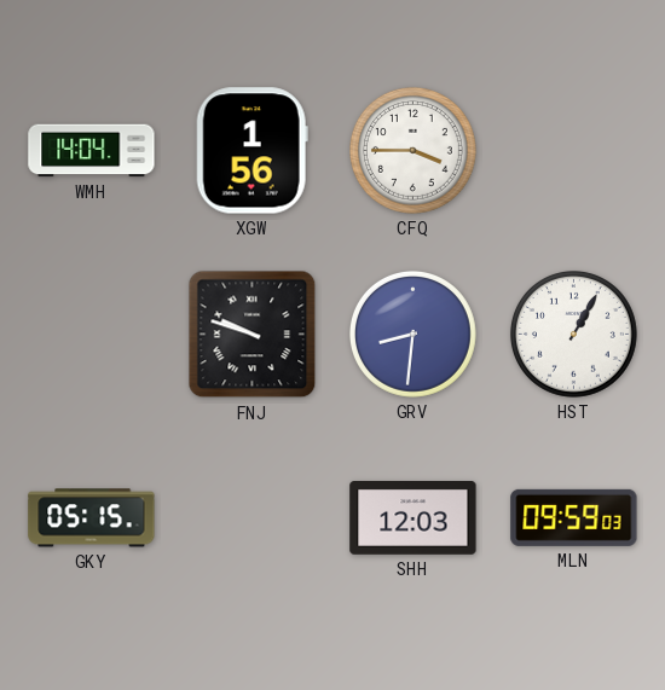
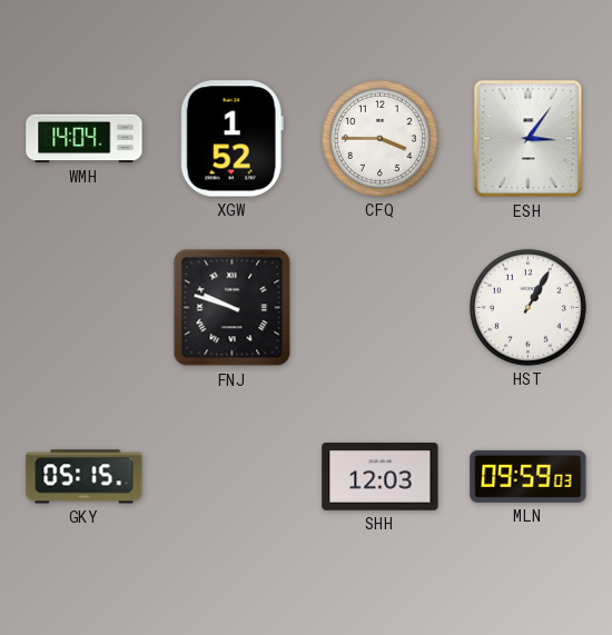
XGW: 1:56 -> 1:52 (231, 139)
ESH: none -> 3:06 (529, 139)
GRV: 8:31 -> none (412, 334)
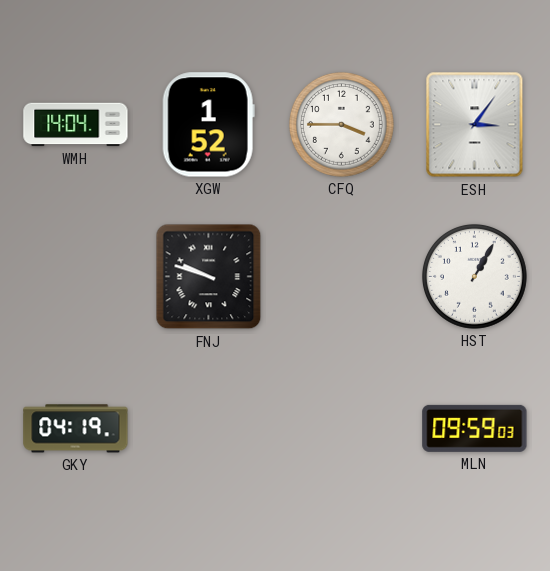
GKY: 05:15 -> 04:19 (76, 429)
SHH: 12:03 -> none (381, 477)
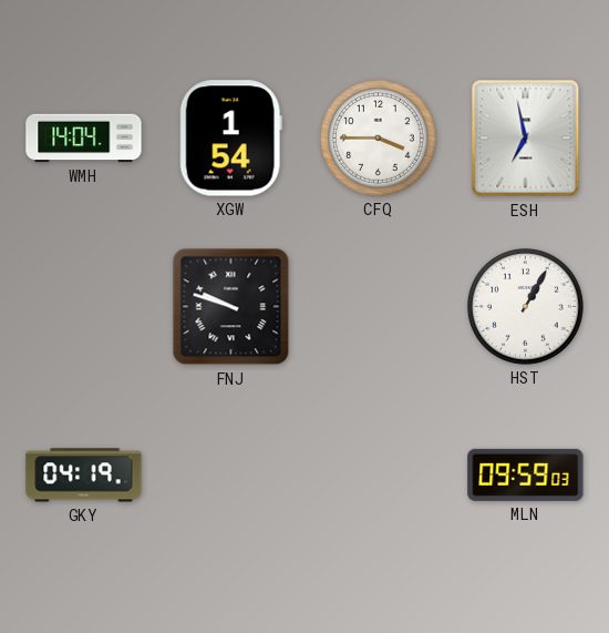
XGW: 1:52 -> 1:54 (230, 139)
ESH: 3:06 -> 6:58 (526, 139)
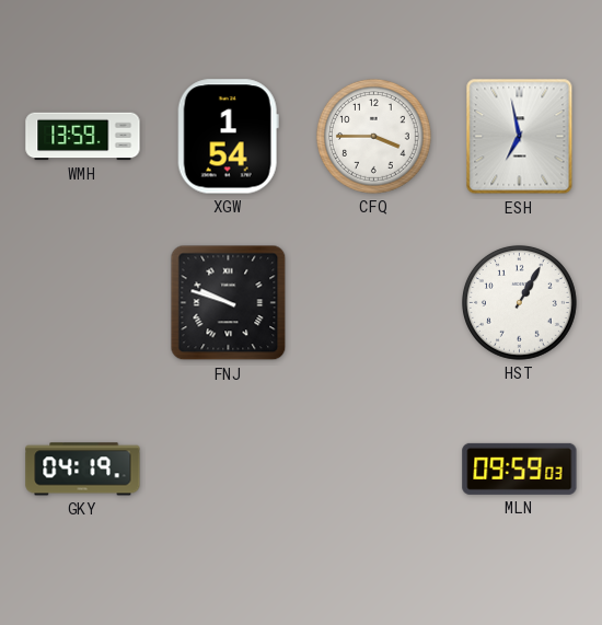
WMH: 14:04 -> 13:59 (83, 137)
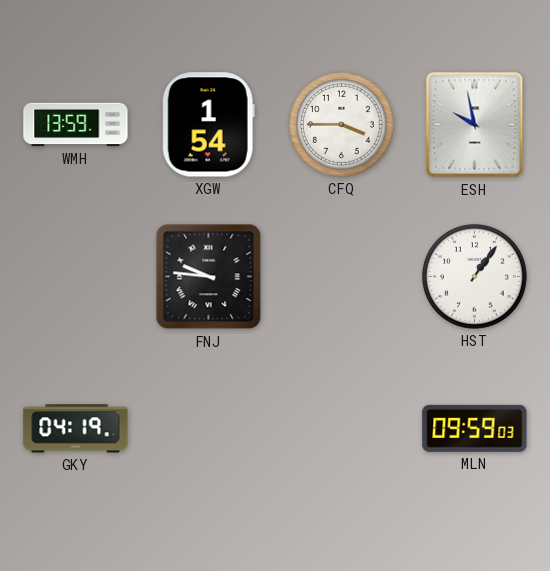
ESH: 6:58 -> 9:58 (475, 125)
FNJ: 9:48 -> 9:46 (209, 277)
HST: 1:05 -> 1:06 (474, 276)
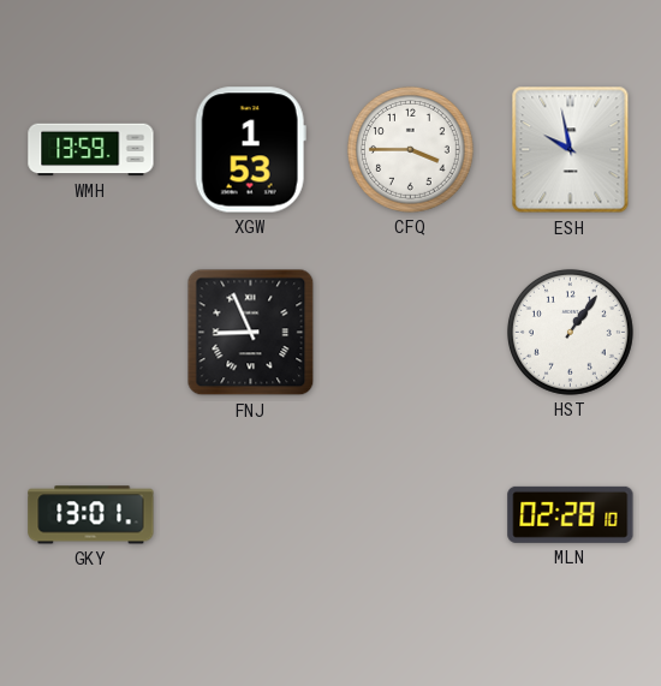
XGW: 1:54 -> 1:53 (250, 150)
FNJ: 9:46 -> 8:56 (251, 333)
GKY: 04:19 -> 13:01 (91, 515)
MLN: 09:59 -> 02:28 (571, 514)
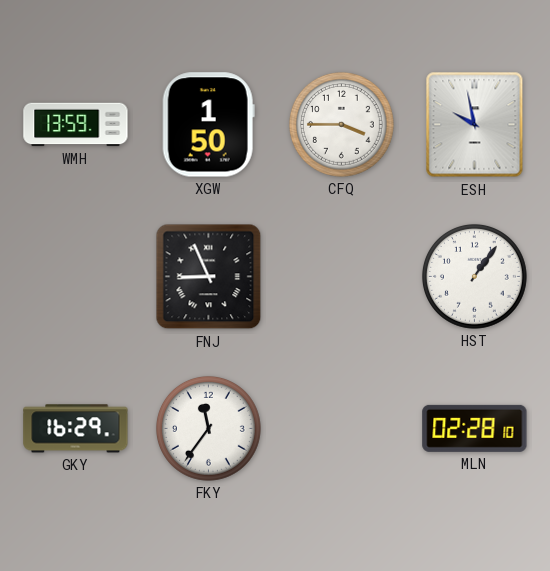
XGW: 1:53 -> 1:50 (208, 125)
GKY: 13:01 -> 16:29 (76, 429)
FKY: none -> 11:36 (208, 428)
